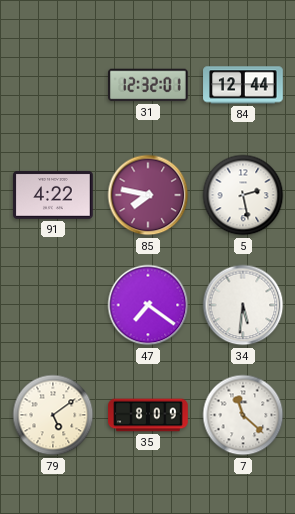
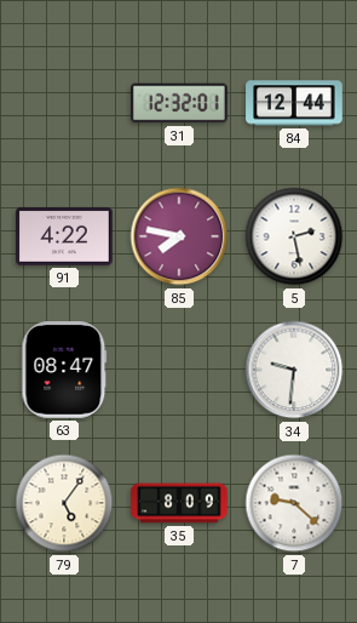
63: none -> 08:47 (64, 371)
47: 7:21 -> none (148, 305)
34: 5:31 -> 9:31 (294, 370)
79: 5:09 -> 5:06 (64, 503)
7: 11:22 -> 9:22 (294, 503)
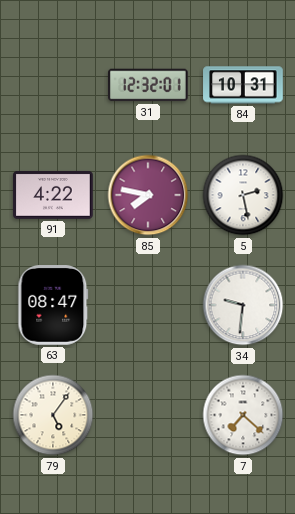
84: 12:44 -> 10:31 (243, 85)
35: 8:09 -> none (179, 503)
7: 9:22 -> 7:22 (243, 415)
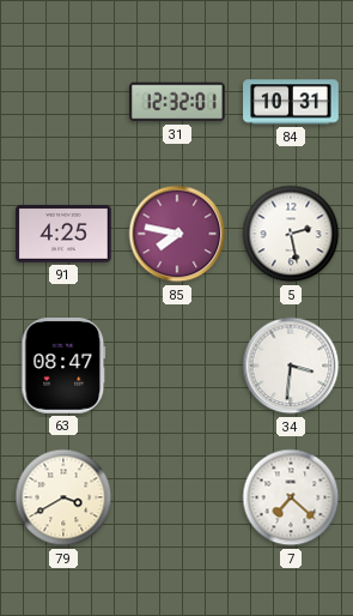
91: 4:22 -> 4:25 (63, 234)
34: 9:31 -> 3:31 (291, 366)
79: 5:06 -> 3:40 (63, 497)
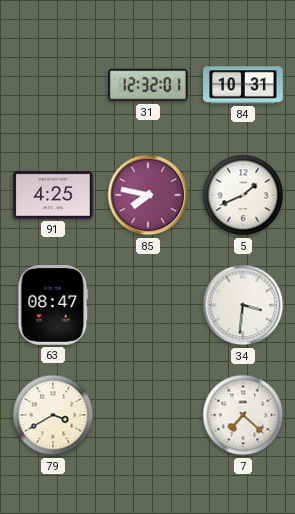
5: 2:28 -> 1:41 (243, 195)
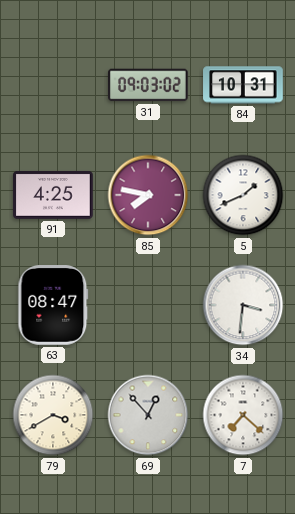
31: 12:32 -> 09:03 (149, 85)
69: none -> 12:53 (148, 415)
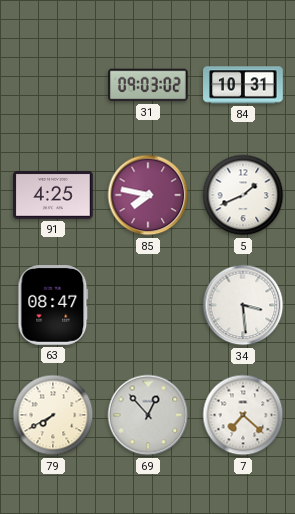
34: 3:31 -> 3:29 (243, 305)
79: 3:40 -> 7:40 (53, 415)
